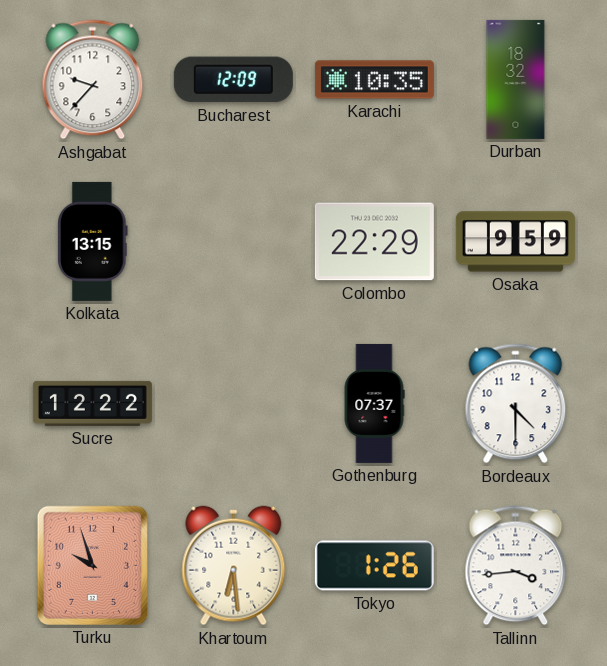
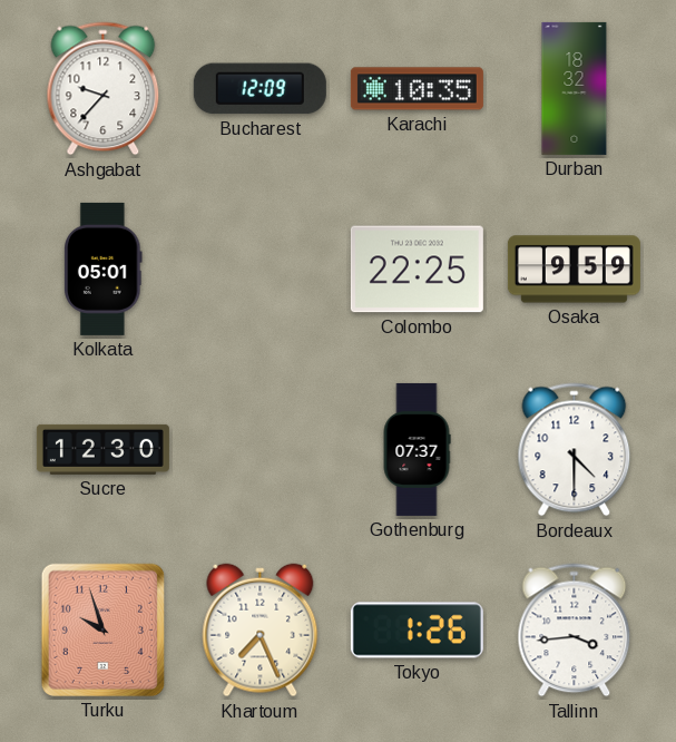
Kolkata: 13:15 -> 05:01 (104, 269)
Colombo: 22:29 -> 22:25 (417, 270)
Sucre: 12:22 -> 12:30 (102, 449)
Khartoum: 6:29 -> 7:26 (261, 631)
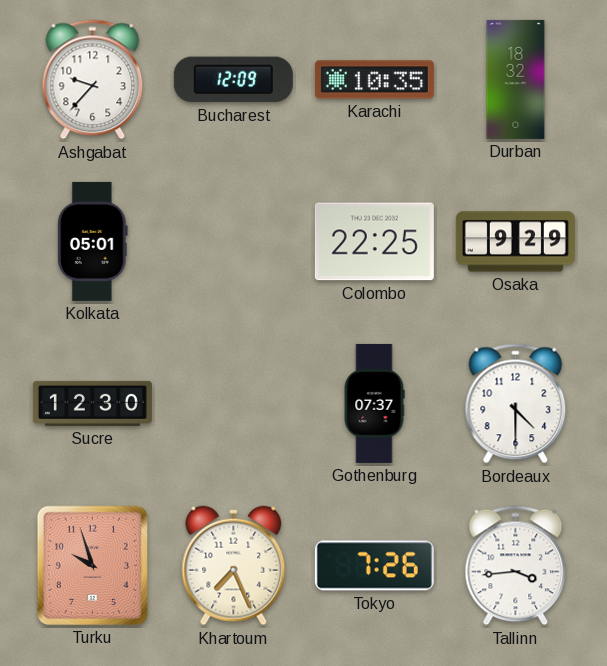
Osaka: 9:59 -> 9:29 (515, 242)
Tokyo: 1:26 -> 7:26 (374, 566)
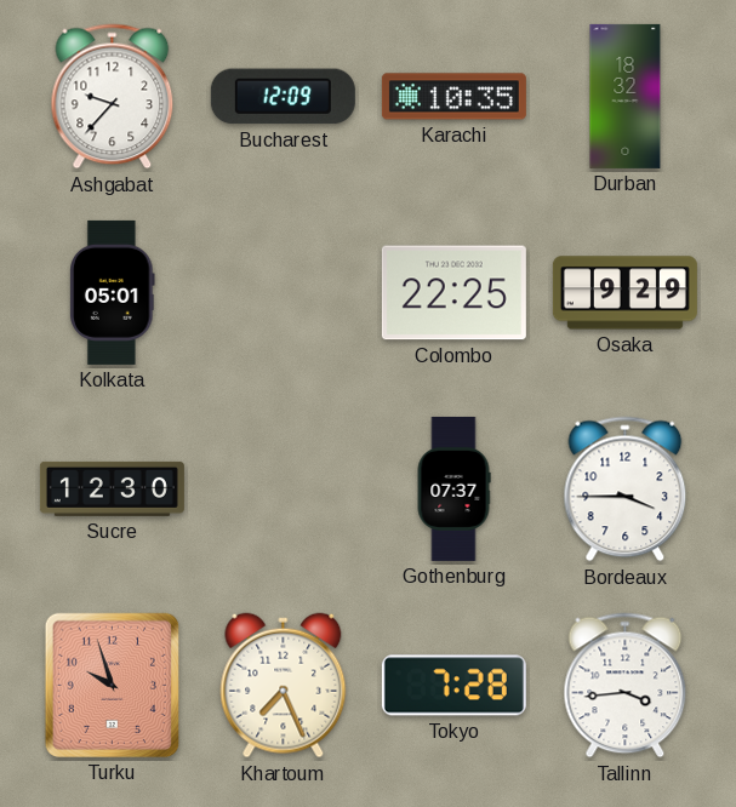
Bordeaux: 4:30 -> 3:45 (626, 490)
Tokyo: 7:26 -> 7:28 (453, 686)
